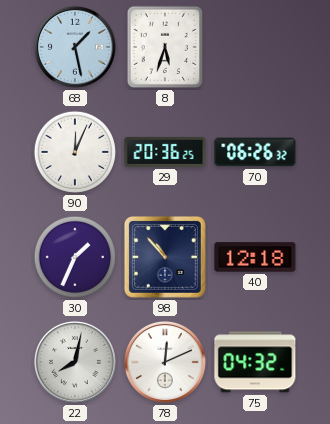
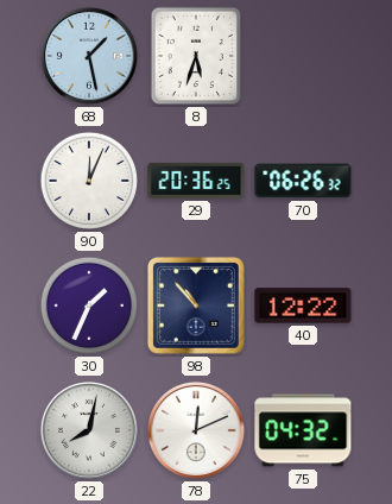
40: 12:18 -> 12:22 (303, 305)
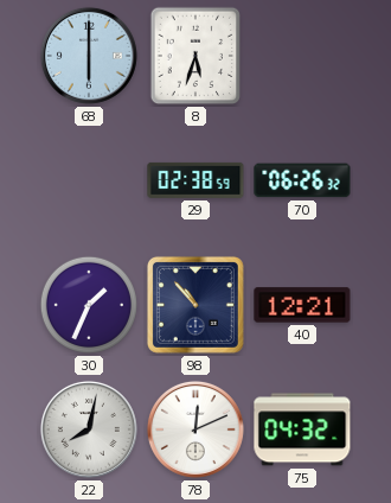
68: 1:28 -> 6:00 (89, 56)
90: 12:04 -> none (88, 181)
29: 20:36 -> 02:38 (195, 180)
40: 12:22 -> 12:21 (302, 305)
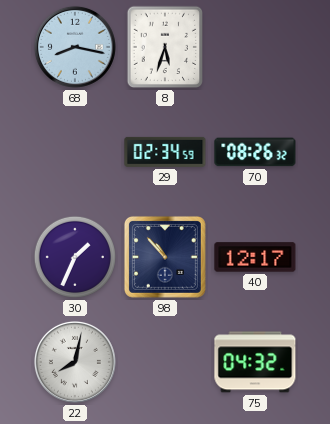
68: 6:00 -> 8:17 (75, 47)
29: 02:38 -> 02:34 (165, 152)
70: 06:26 -> 08:26 (255, 152)
40: 12:21 -> 12:17 (255, 257)
78: 12:11 -> none (195, 429)
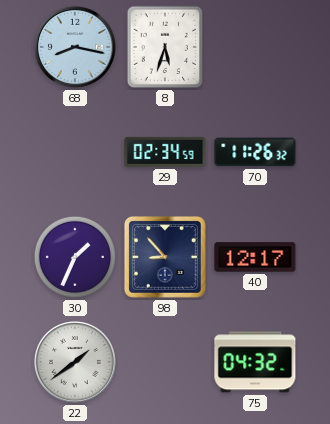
70: 08:26 -> 11:26 (255, 152)
98: 10:53 -> 8:53 (165, 257)
22: 8:02 -> 1:39 (75, 362)
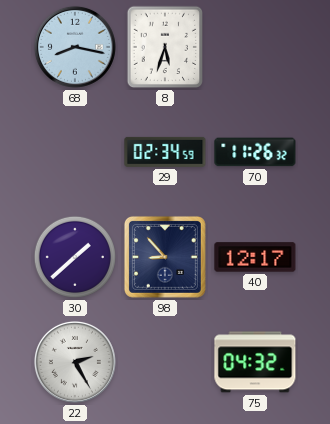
30: 1:34 -> 1:38 (74, 257)
22: 1:39 -> 2:25 (75, 362)
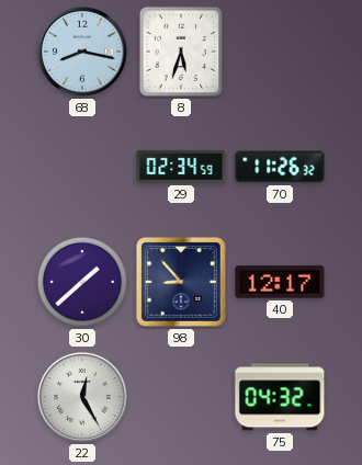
22: 2:25 -> 12:25 (82, 397)
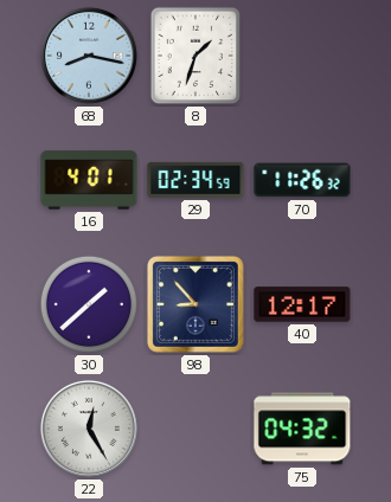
8: 5:33 -> 1:33 (195, 56)
16: none -> 4:01 (89, 180)
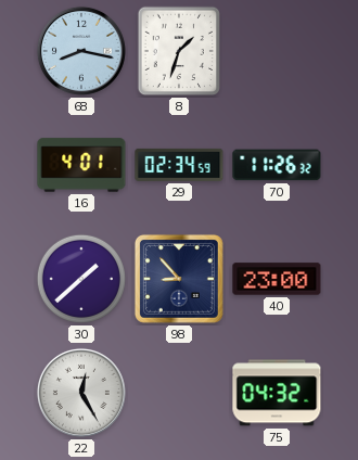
40: 12:17 -> 23:00 (277, 279)
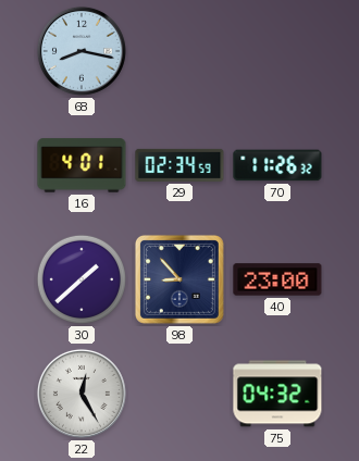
8: 1:33 -> none (179, 51)
